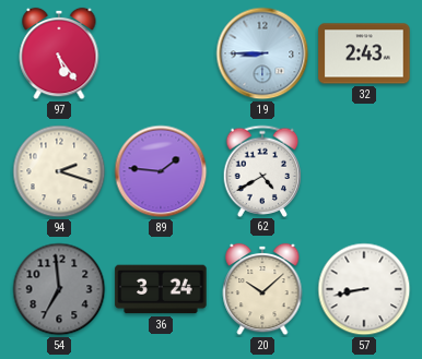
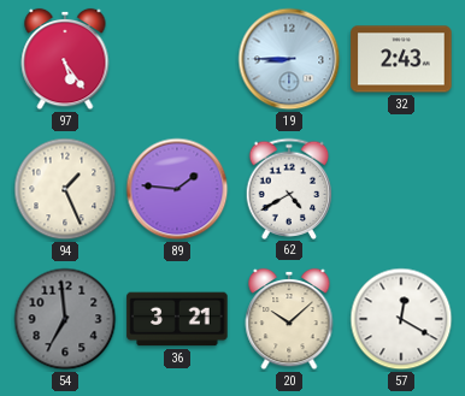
94: 2:18 -> 1:26 (65, 189)
36: 3:24 -> 3:21 (177, 319)
57: 8:43 -> 12:20 (401, 319)
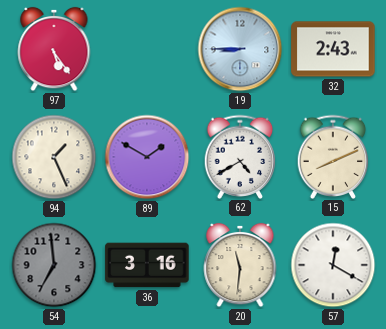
89: 1:46 -> 1:50 (147, 157)
15: none -> 8:11 (333, 156)
36: 3:21 -> 3:16 (147, 265)
20: 10:08 -> 11:31 (240, 265)
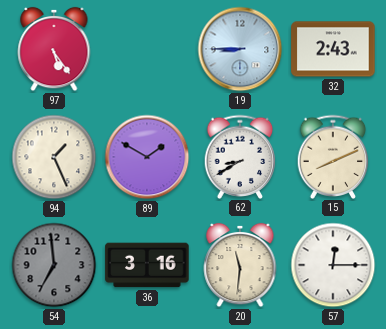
62: 4:40 -> 8:40 (240, 156)
57: 12:20 -> 12:15 (333, 265)
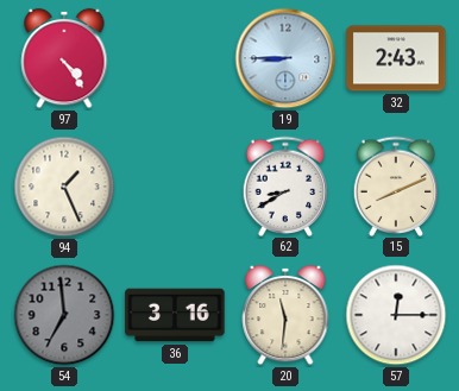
97: 5:24 -> 4:24 (64, 58)
89: 1:50 -> none (147, 157)
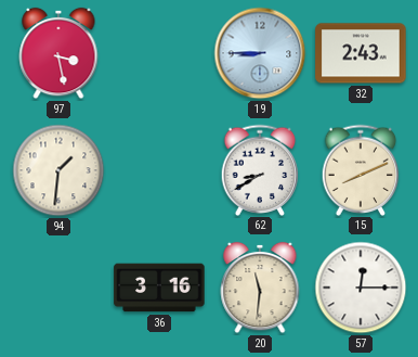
97: 4:24 -> 3:28 (58, 53)
94: 1:26 -> 1:31 (58, 170)
54: 6:59 -> none (64, 315)
